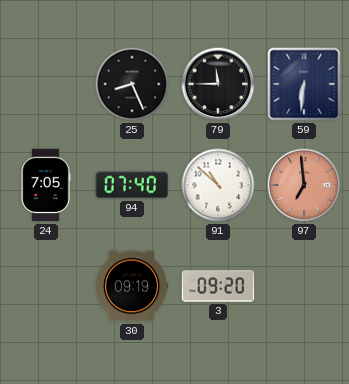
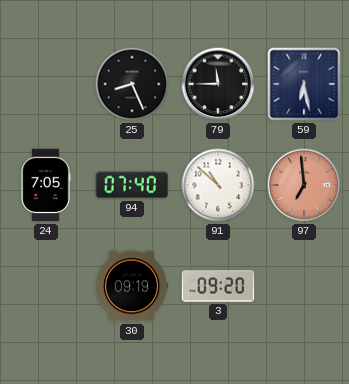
59: 6:31 -> 6:28 (304, 84)
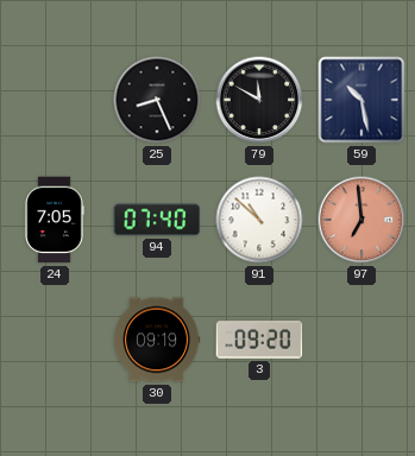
79: 11:45 -> 11:50 (259, 100)
59: 6:28 -> 10:28 (361, 100)
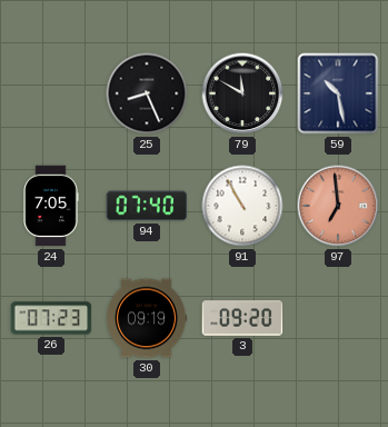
91: 10:52 -> 10:55 (242, 206)
26: none -> 07:23 (51, 318)
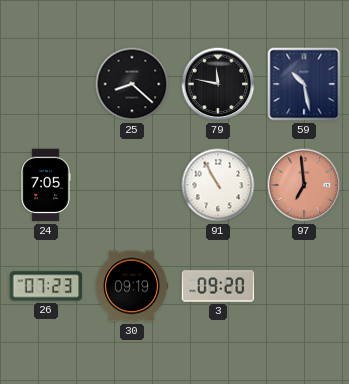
25: 8:26 -> 8:22 (132, 84)
79: 11:50 -> 11:47 (218, 84)
94: 07:40 -> none (147, 206)
